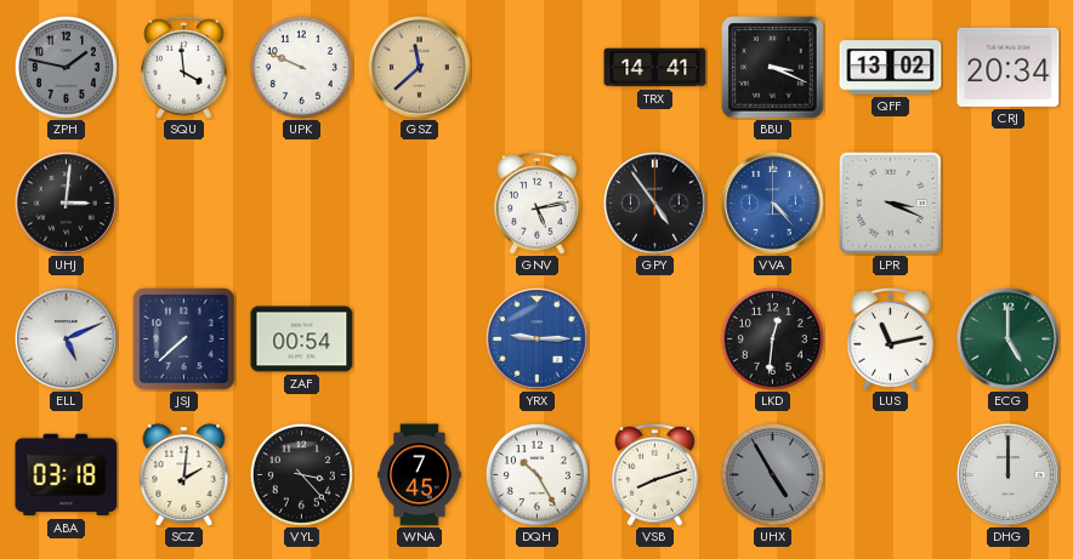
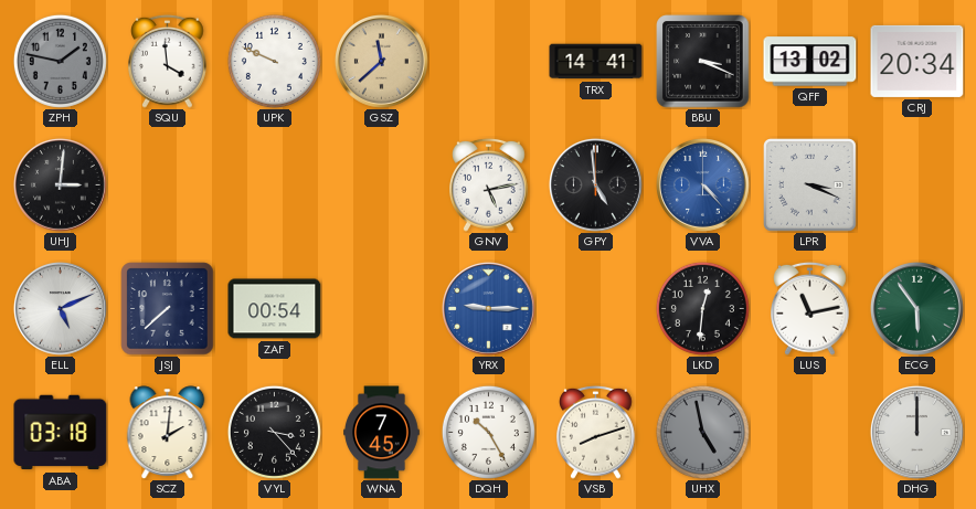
GPY: 4:54 -> 4:59 (595, 184)
ECG: 5:00 -> 5:54 (916, 308)
UHX: 4:55 -> 4:58 (702, 432)
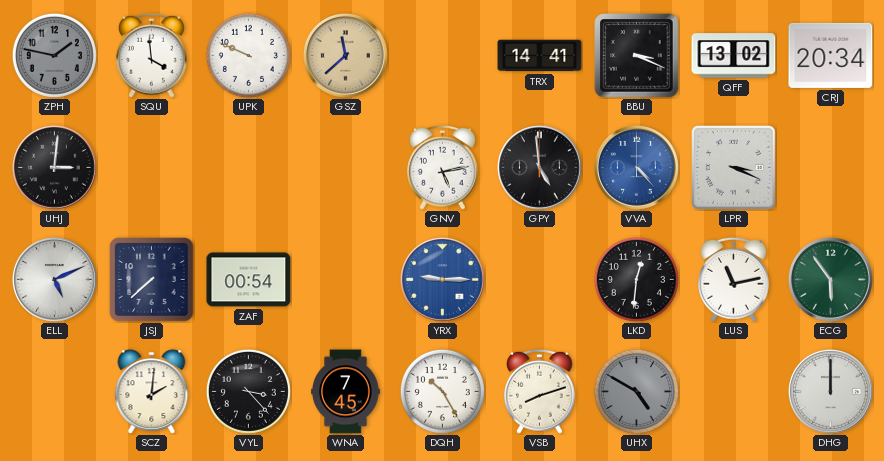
ABA: 03:18 -> none (61, 433)
UHX: 4:58 -> 4:50 (636, 391)
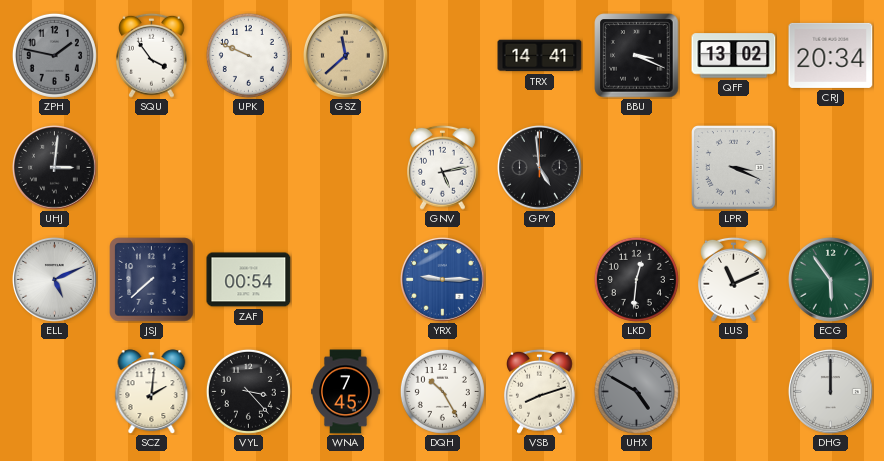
SQU: 3:59 -> 3:54 (152, 55)
VVA: 4:23 -> none (636, 167)
LUS: 11:13 -> 11:11 (734, 279)
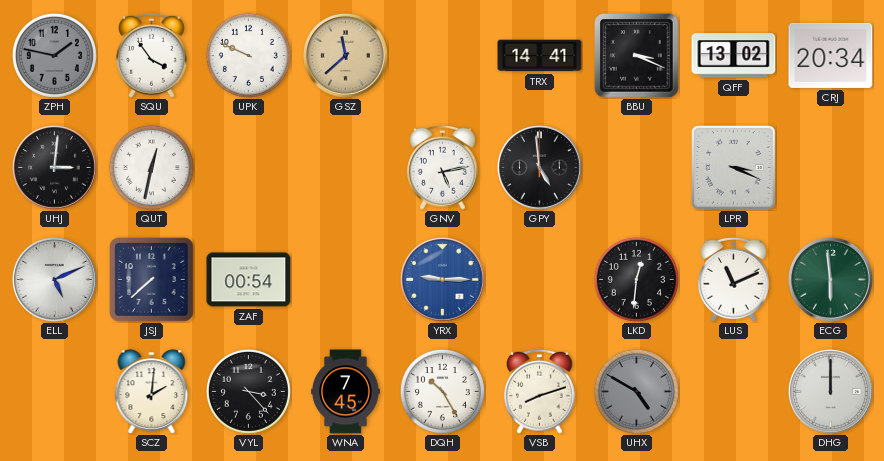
QUT: none -> 12:32 (151, 167)
ECG: 5:54 -> 5:59 (830, 279)
